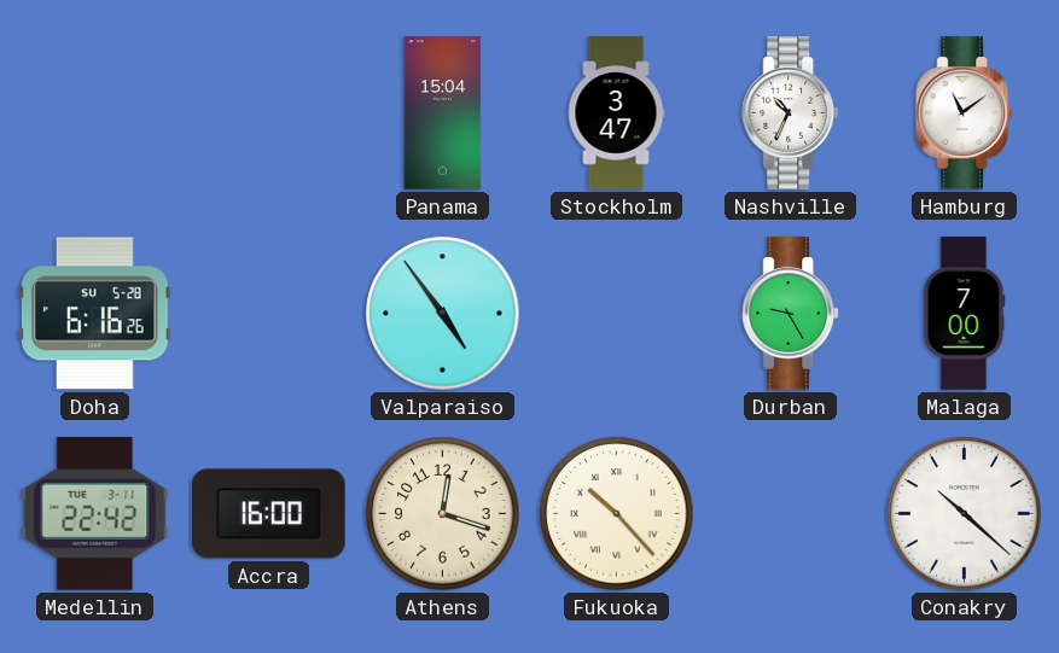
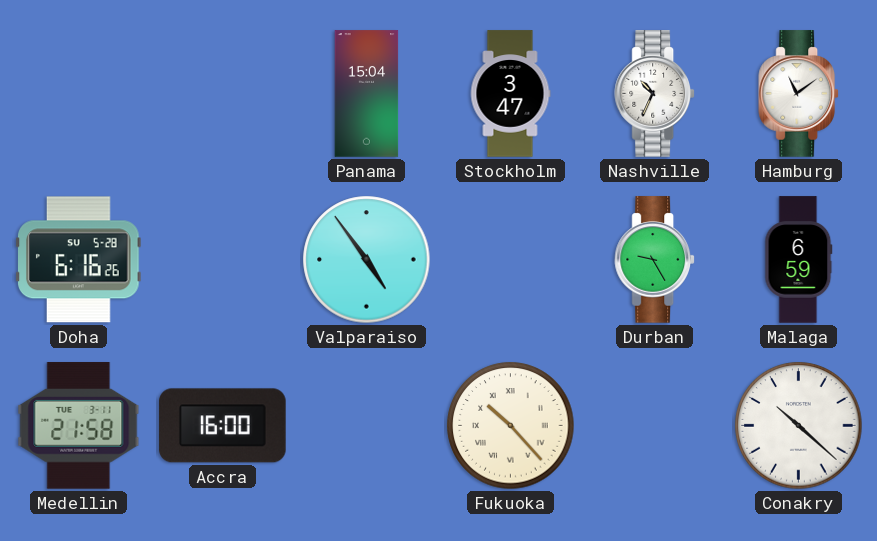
Malaga: 7:00 -> 6:59 (799, 260)
Medellin: 22:42 -> 21:58 (79, 426)
Athens: 12:18 -> none (443, 514)
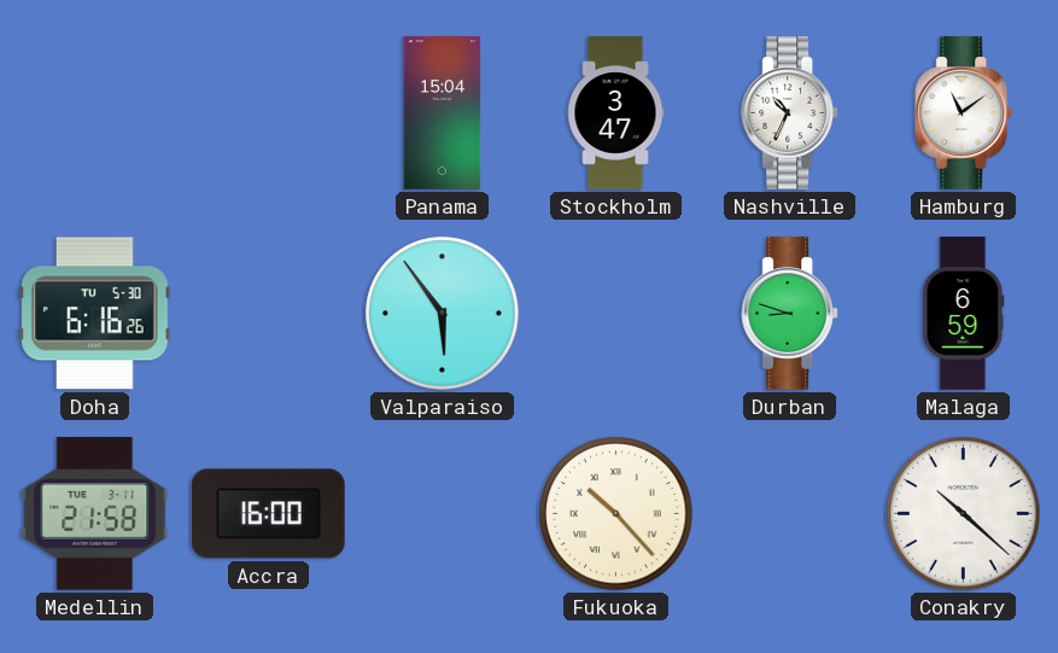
Doha date: SU 5-28 -> TU 5-30 (95, 314)
Valparaiso: 4:54 -> 5:54 (443, 314)
Durban: 9:25 -> 8:48 (790, 314)
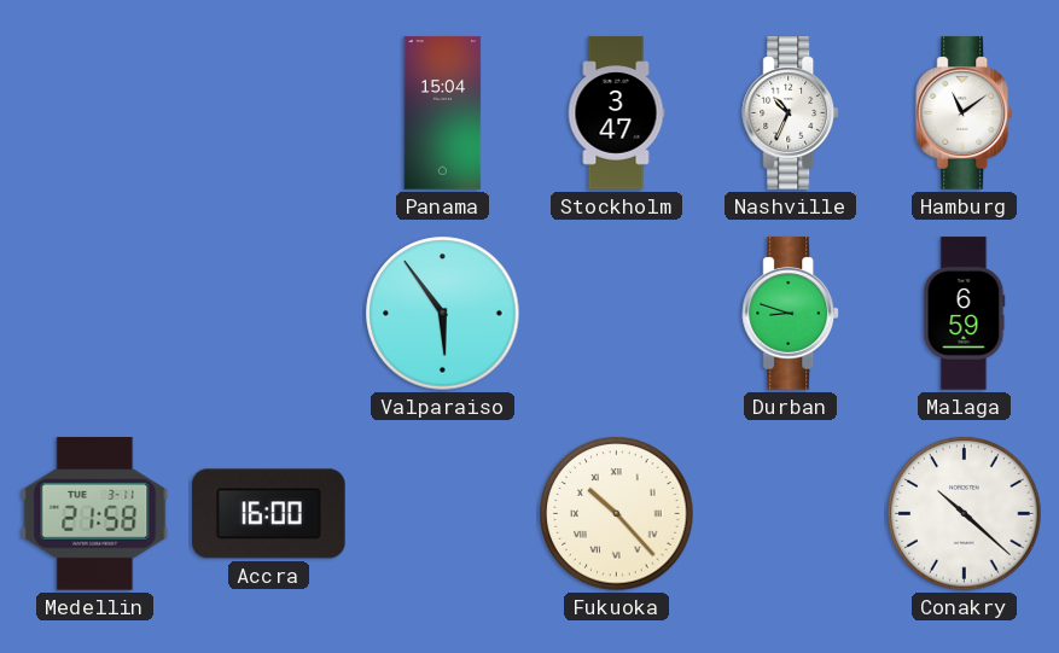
Doha: 6:16 -> none (95, 314)
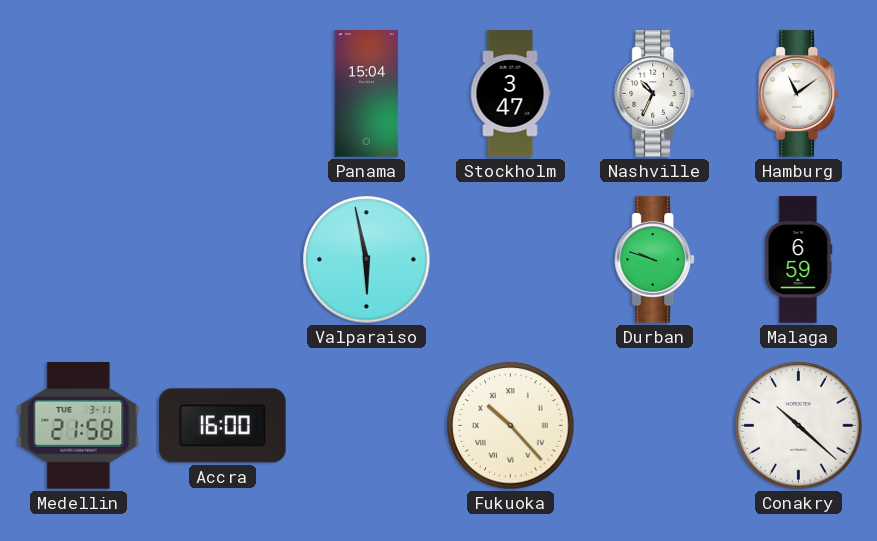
Valparaiso: 5:54 -> 5:58 (367, 260)
Durban: 8:48 -> 9:48 (655, 260)
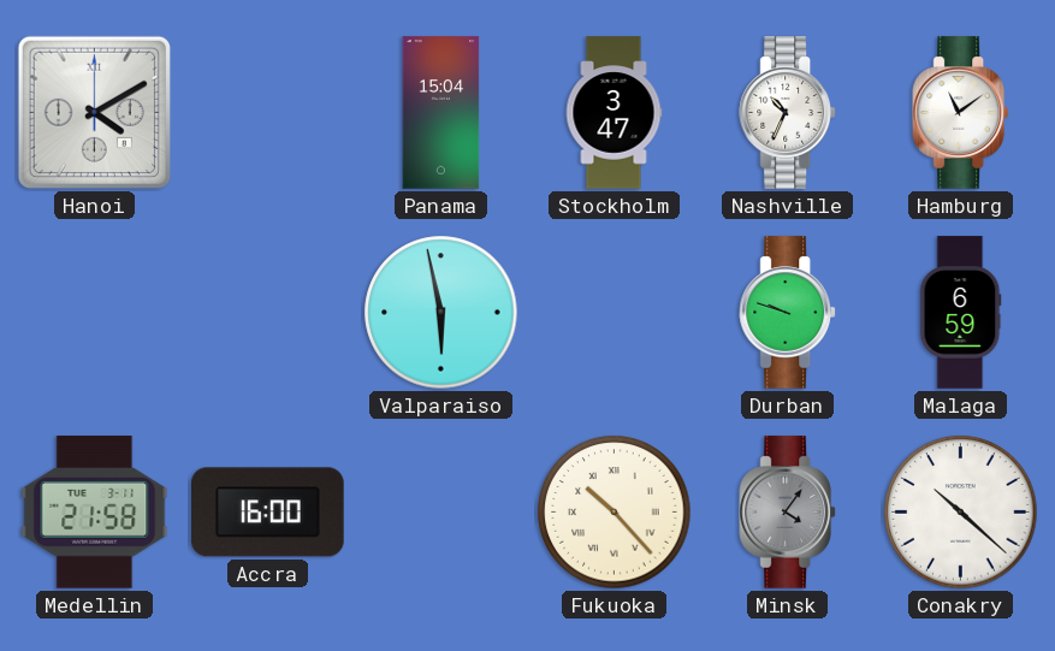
Hanoi: none -> 4:10 (94, 112)
Minsk: none -> 4:06 (788, 513)
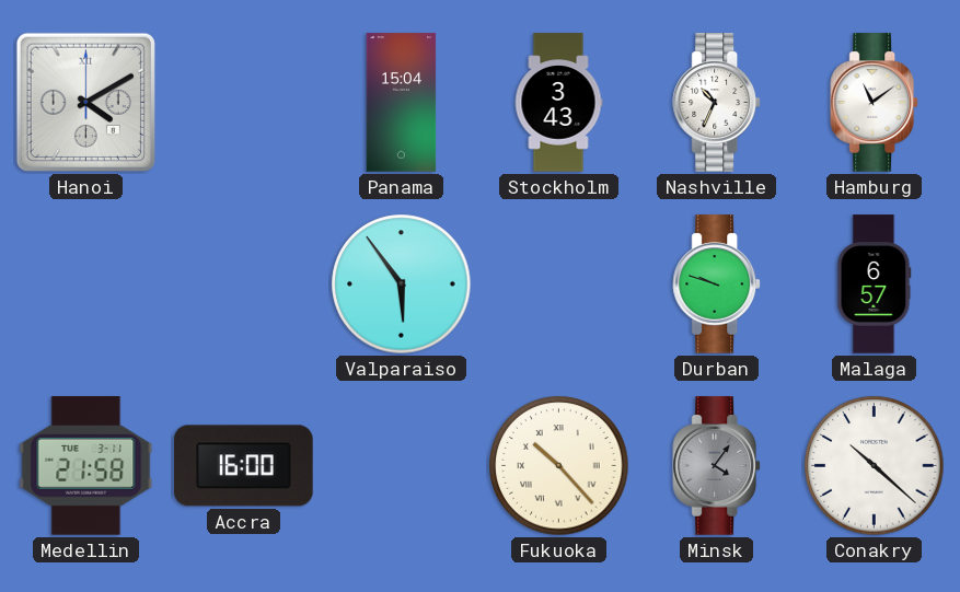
Stockholm: 3:47 -> 3:43 (558, 103)
Valparaiso: 5:58 -> 5:54 (402, 285)
Malaga: 6:59 -> 6:57 (875, 285)
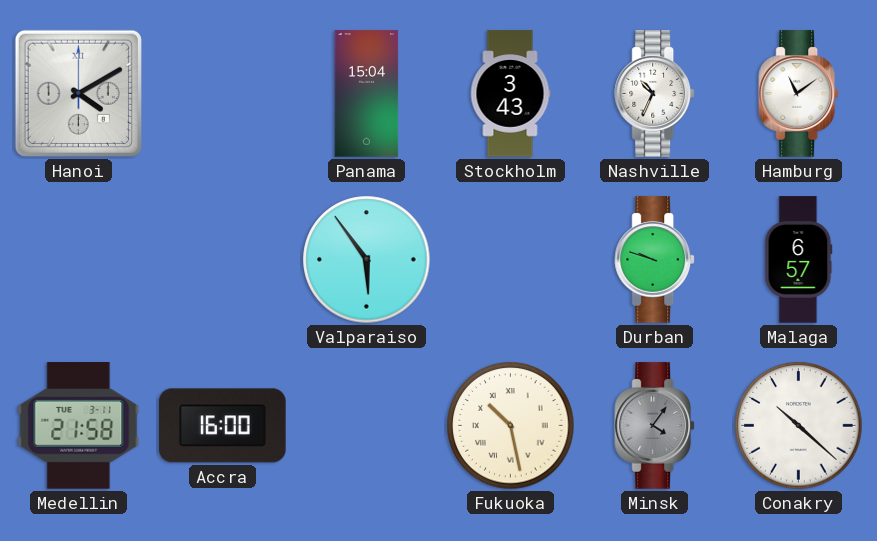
Fukuoka: 10:23 -> 10:28 (511, 426)
